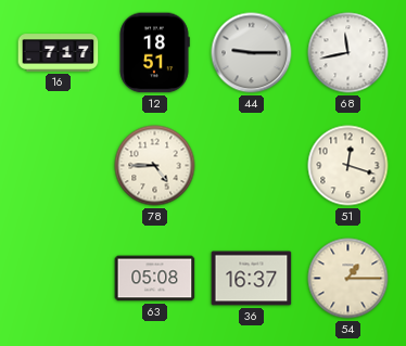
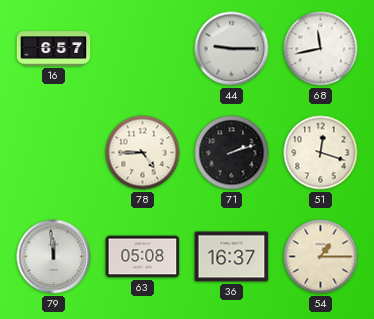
16: 7:17 -> 6:57 (54, 49)
12: 18:51 -> none (154, 53)
71: none -> 2:12 (232, 153)
79: none -> 11:59 (54, 257)
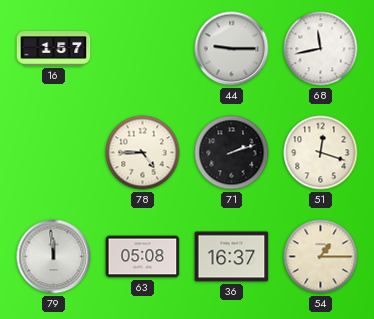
16: 6:57 -> 1:57 (54, 49)
